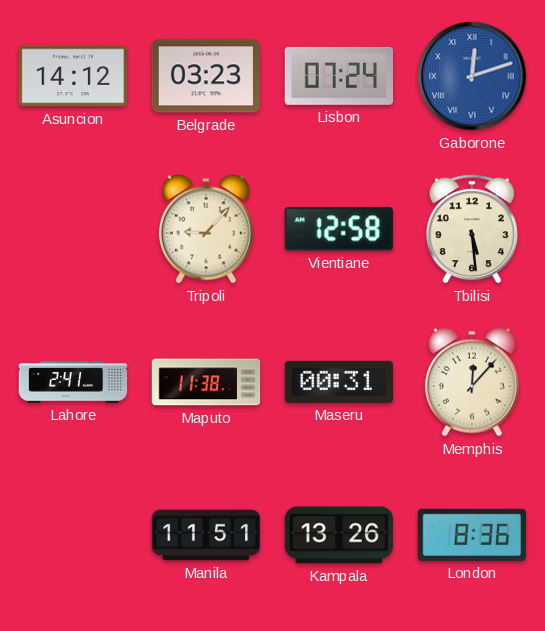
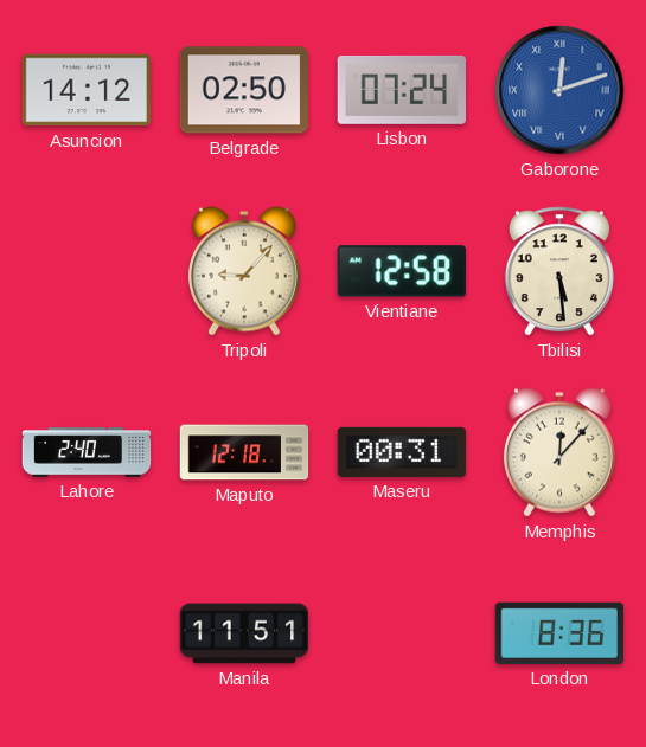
Belgrade: 03:23 -> 02:50 (243, 90)
Lahore: 2:41 -> 2:40 (87, 452)
Maputo: 11:38 -> 12:18 (244, 452)
Kampala: 13:26 -> none (339, 535)
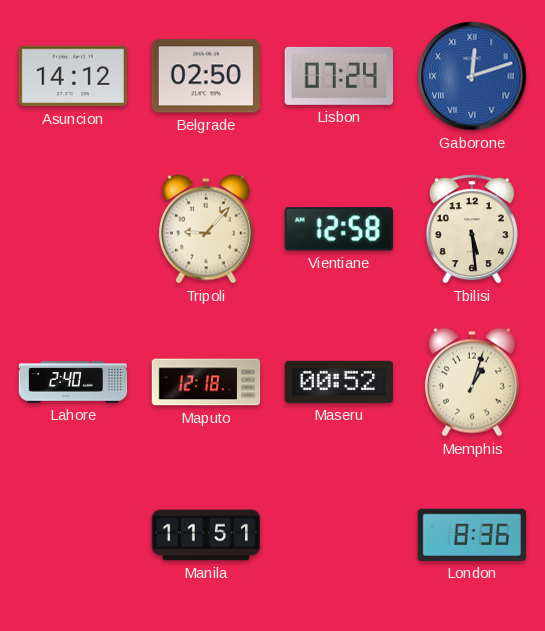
Maseru: 00:31 -> 00:52 (339, 382)
Memphis: 12:07 -> 1:03 (472, 382)
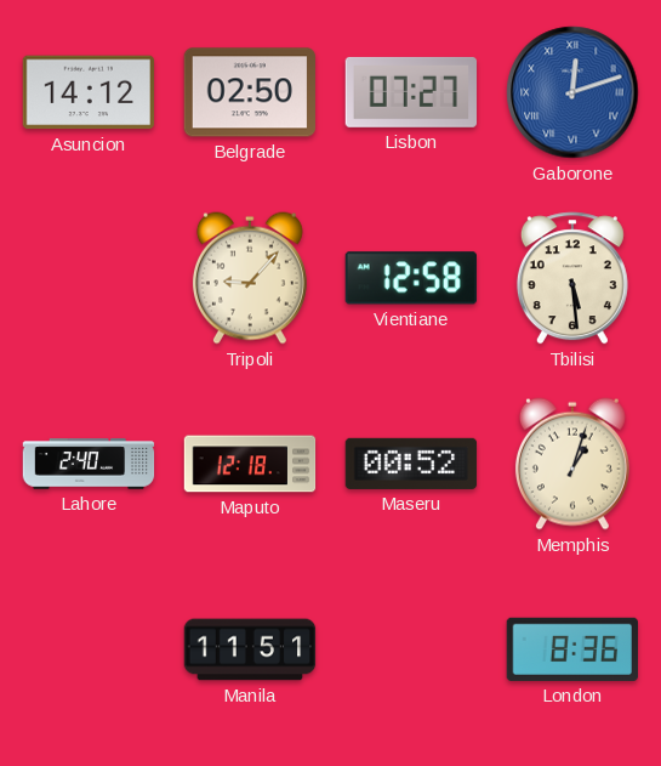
Lisbon: 07:24 -> 07:27 (411, 92)
